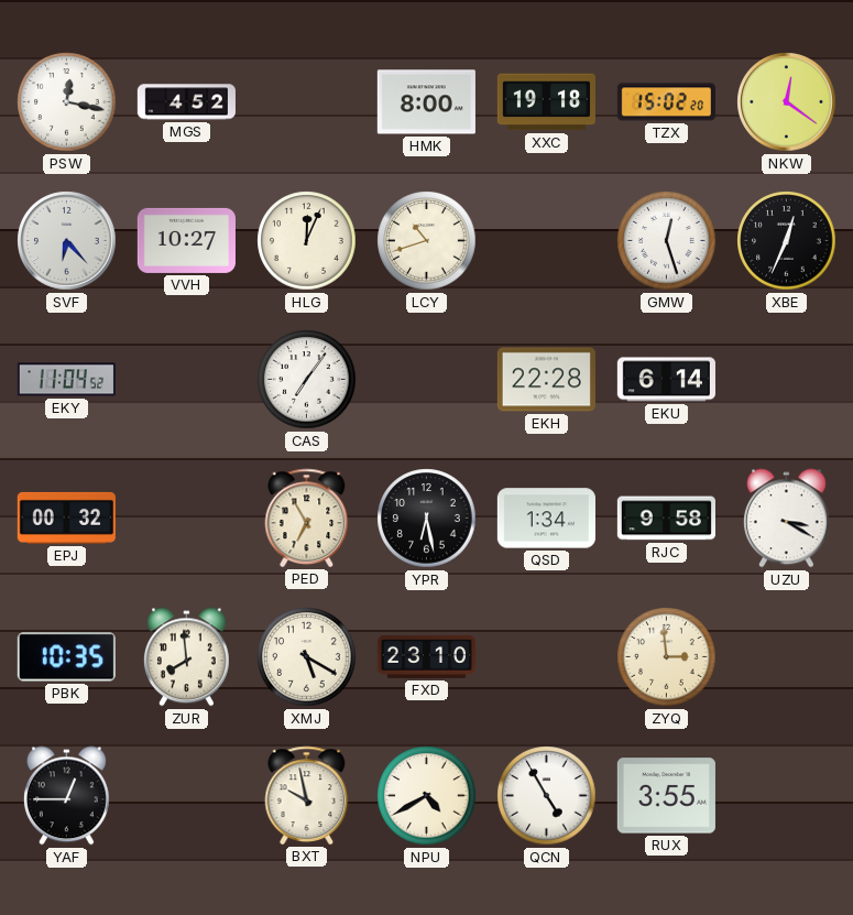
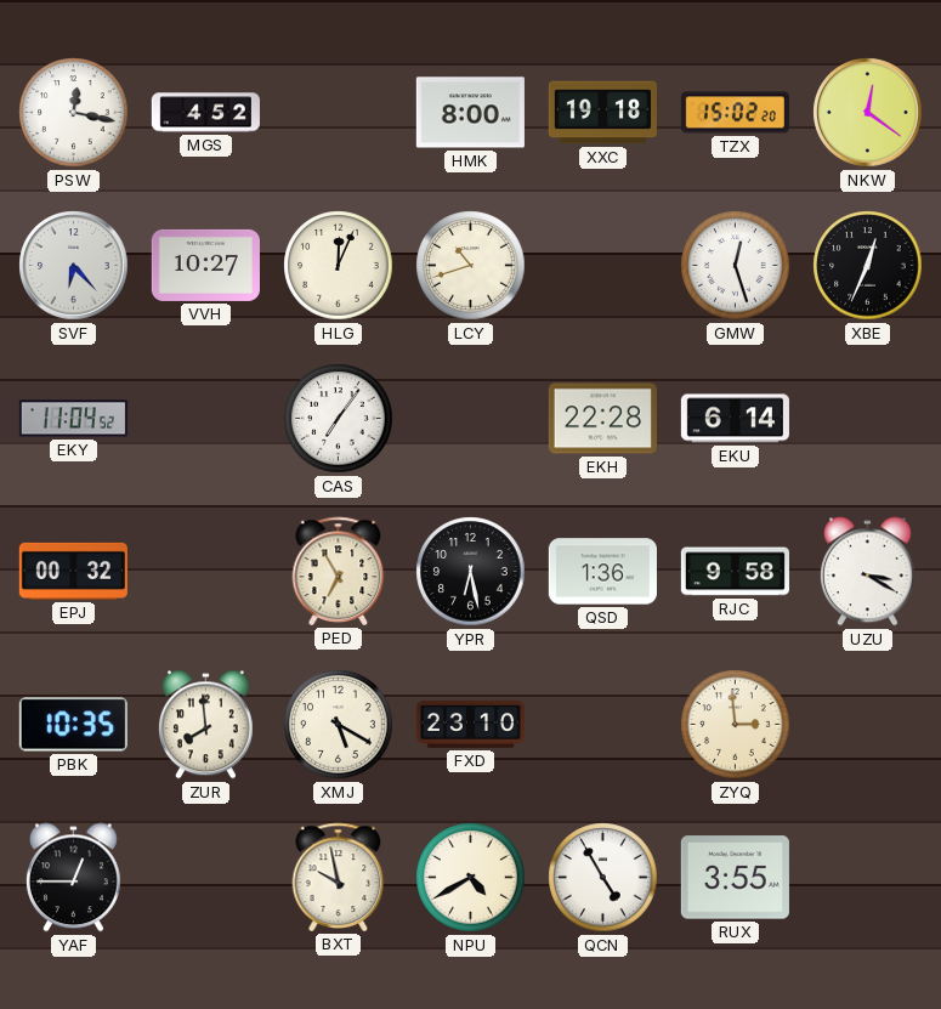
QSD: 1:34 -> 1:36 (602, 572)
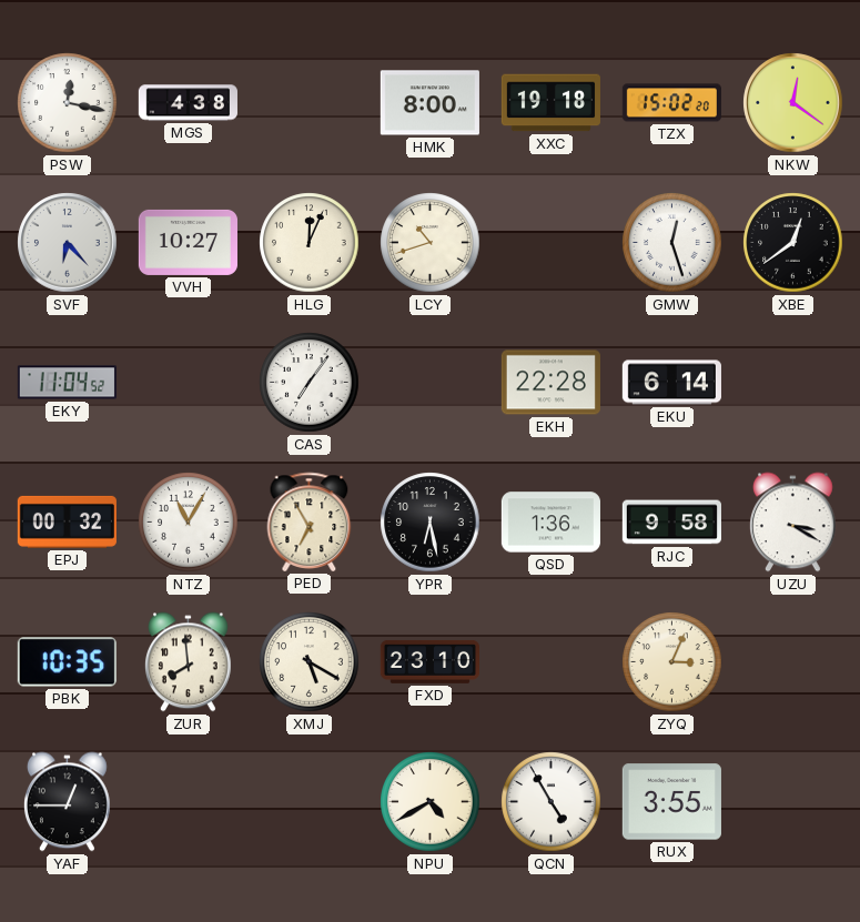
MGS: 4:52 -> 4:38 (188, 103)
XBE: 12:34 -> 12:39 (793, 243)
NTZ: none -> 11:05 (189, 523)
ZYQ: 2:59 -> 3:04 (672, 662)
BXT: 9:58 -> none (339, 877)
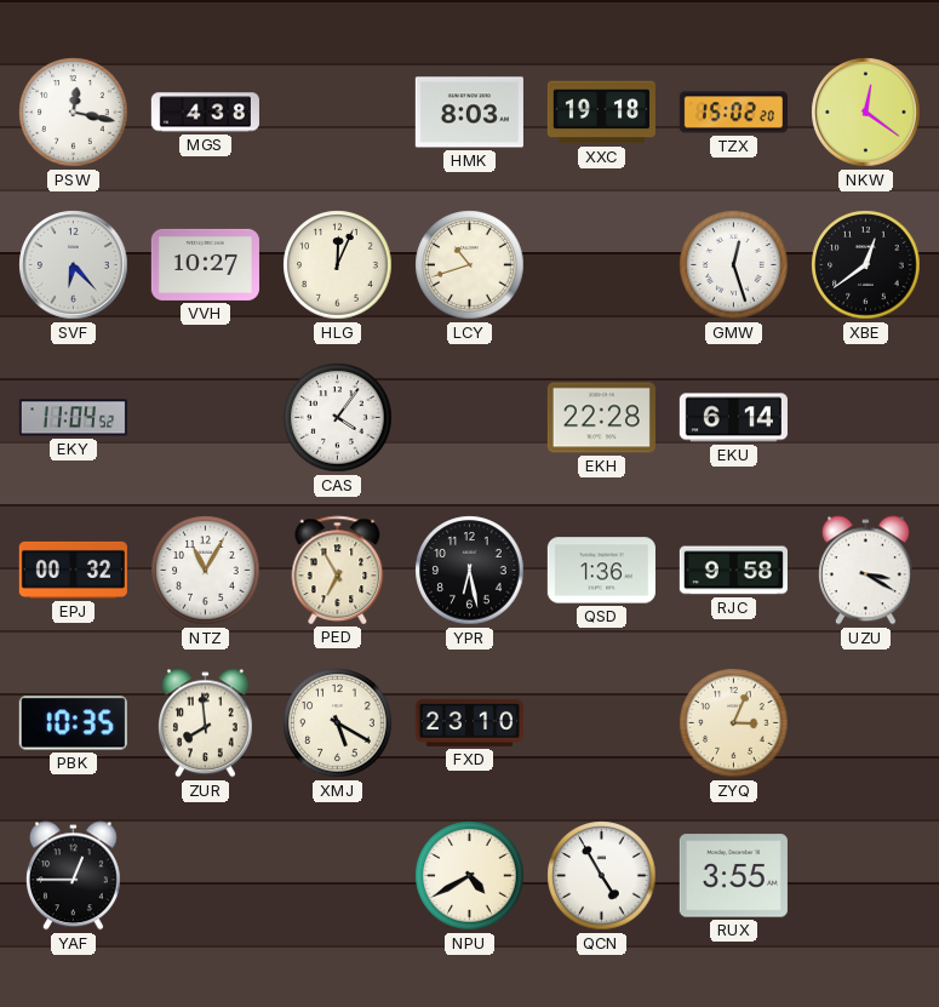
HMK: 8:00 -> 8:03 (469, 113)
CAS: 7:06 -> 4:06 (338, 418)
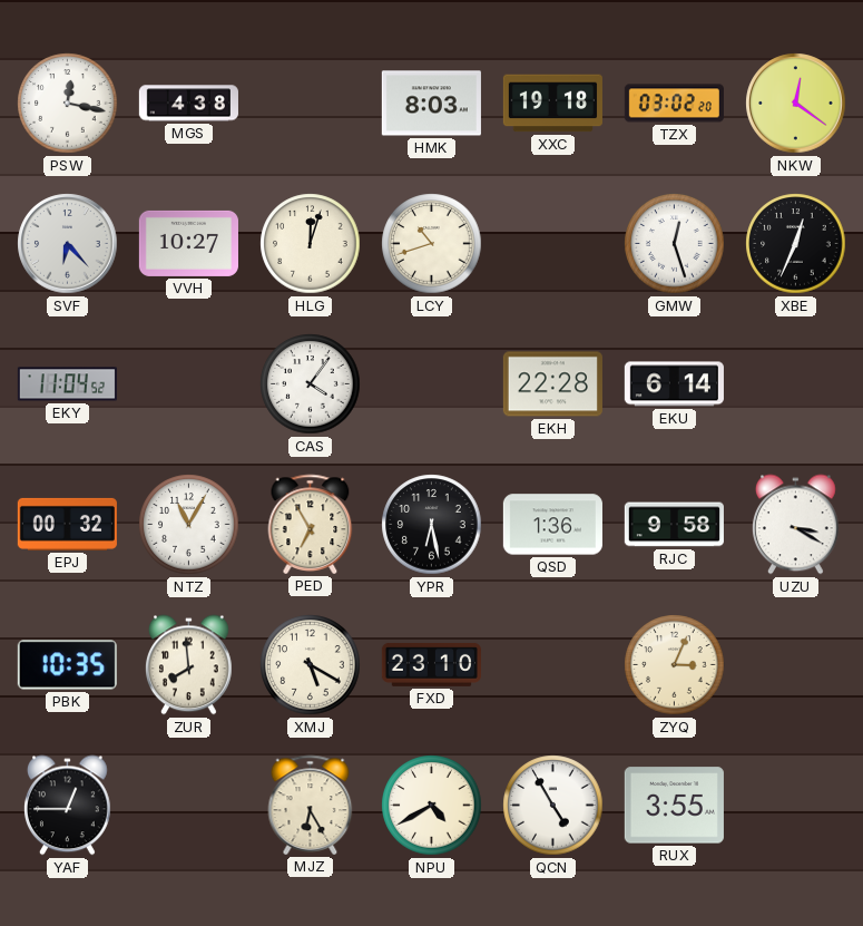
TZX: 15:02 -> 03:02 (674, 104)
HLG: 12:04 -> 12:03 (311, 244)
XBE: 12:39 -> 12:34 (796, 244)
MJZ: none -> 6:25 (311, 805)
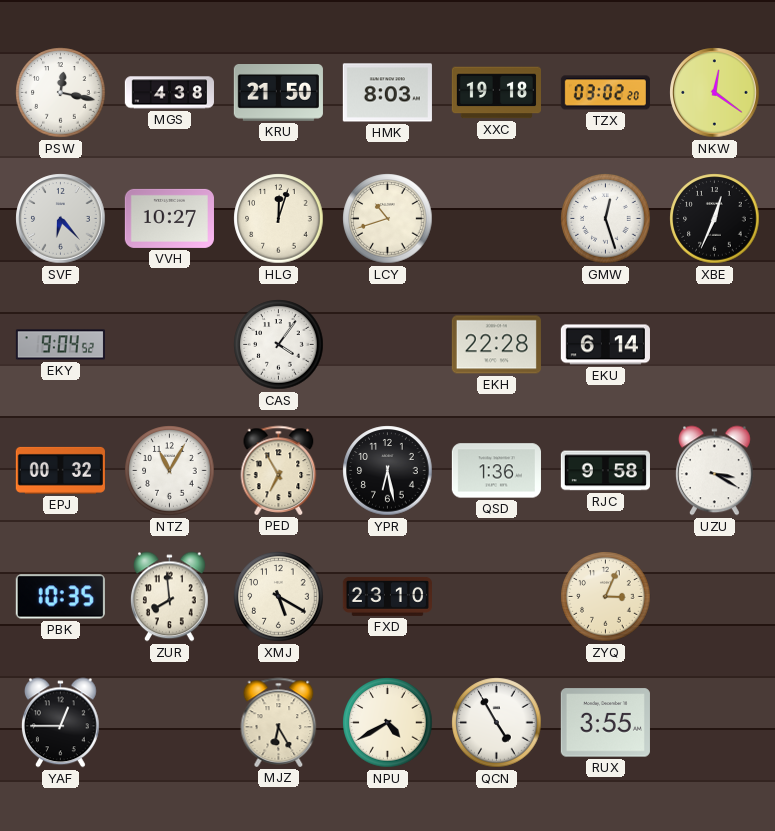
KRU: none -> 21:50 (278, 93)
EKY: 11:04 -> 9:04 (60, 345)
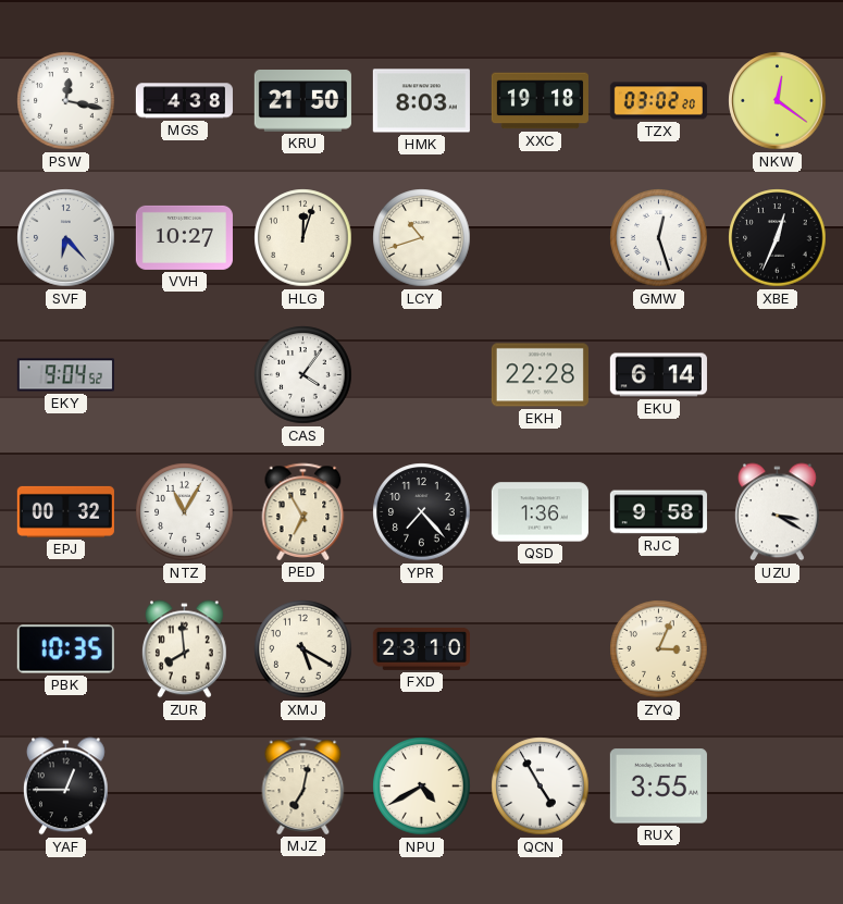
YPR: 6:28 -> 7:23 (422, 512)
MJZ: 6:25 -> 7:02 (303, 785)
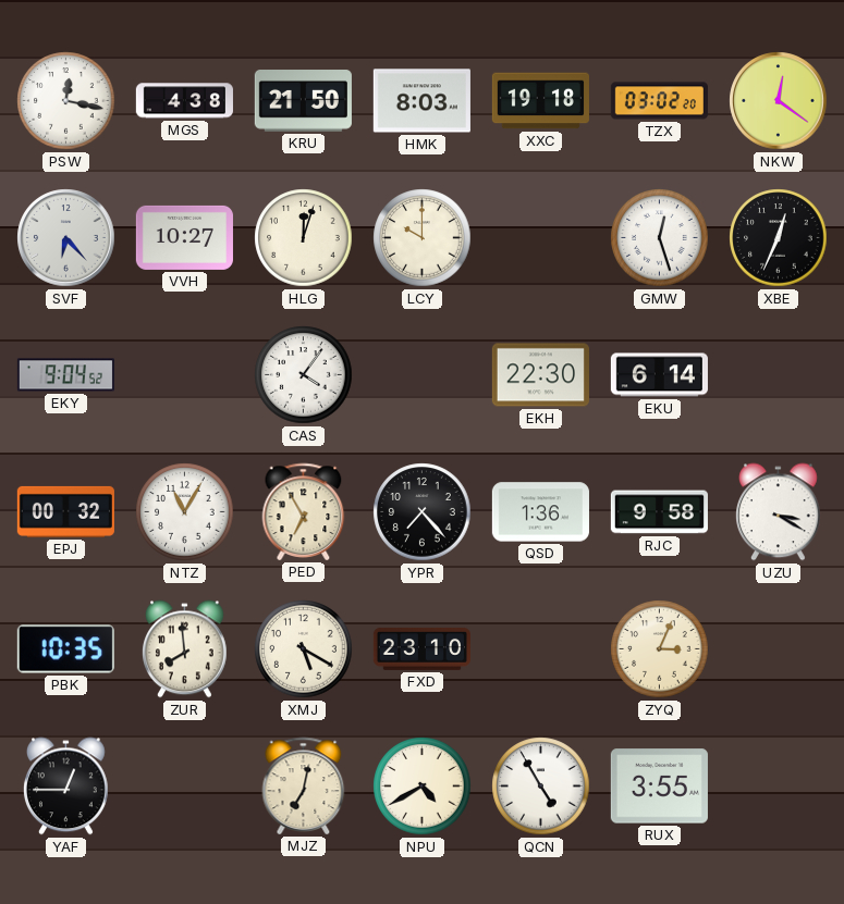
LCY: 10:42 -> 10:00 (423, 238)
EKH: 22:28 -> 22:30 (540, 375)
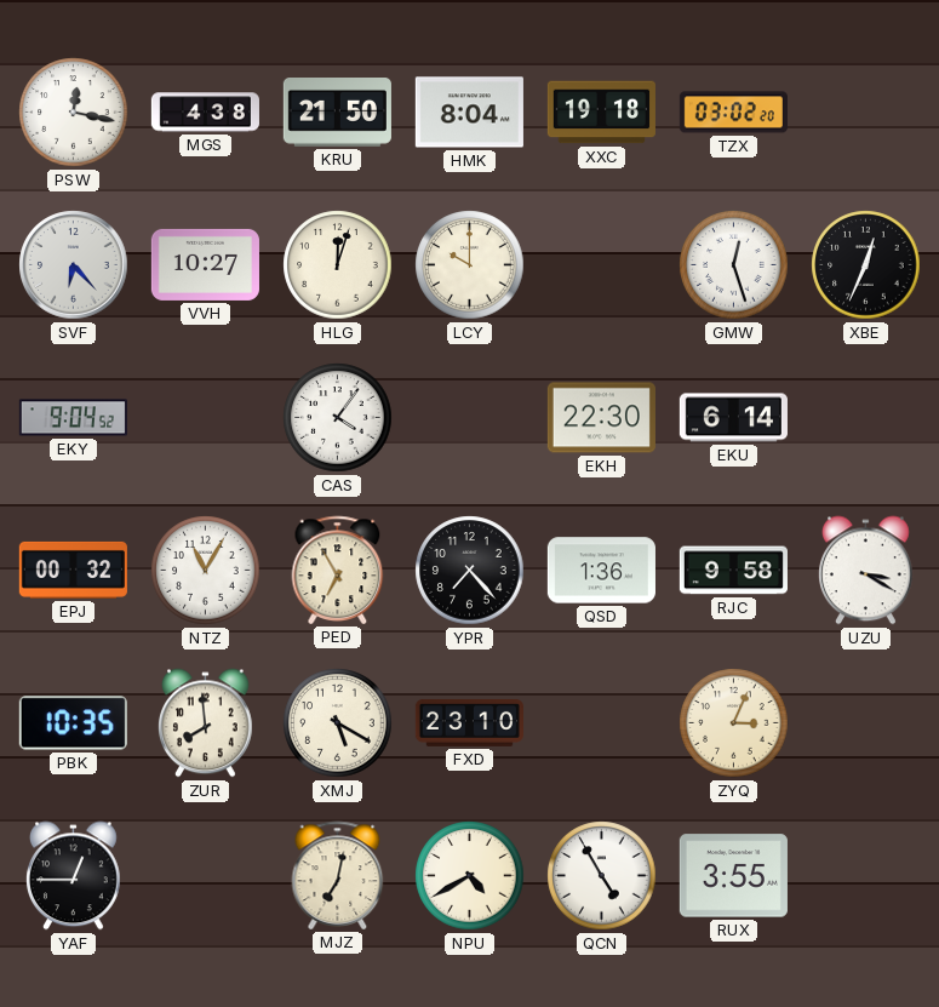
HMK: 8:03 -> 8:04 (469, 113)
NKW: 12:21 -> none (779, 101)
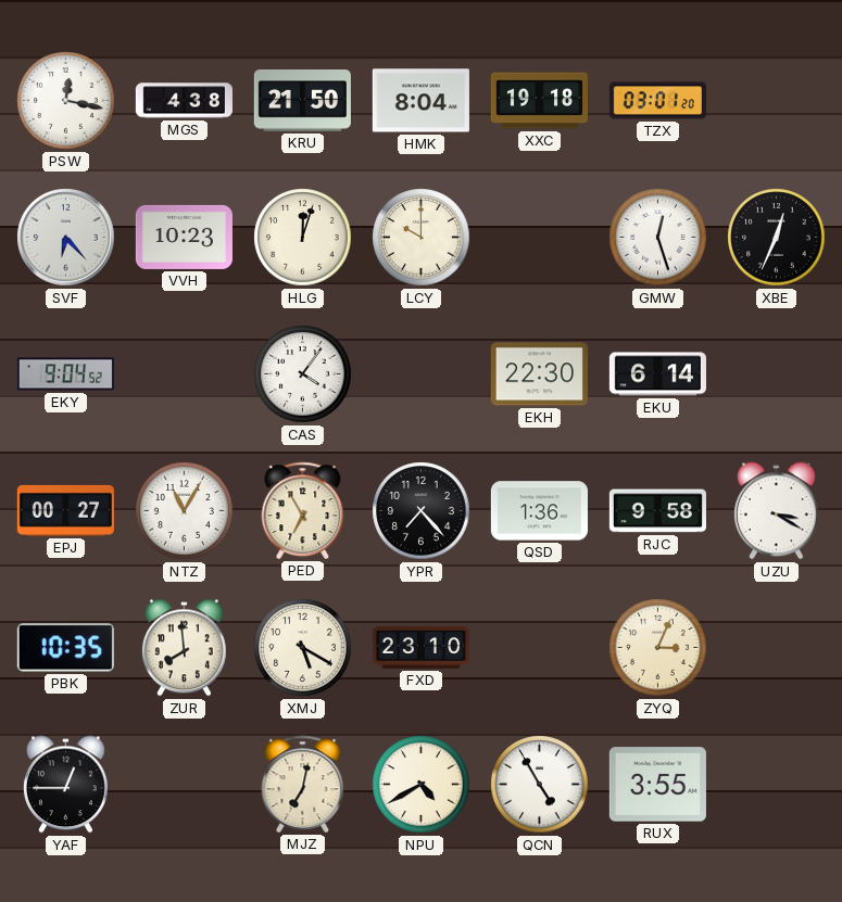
TZX: 03:02 -> 03:01 (657, 101)
VVH: 10:27 -> 10:23 (184, 237)
EPJ: 00:32 -> 00:27 (65, 510)
